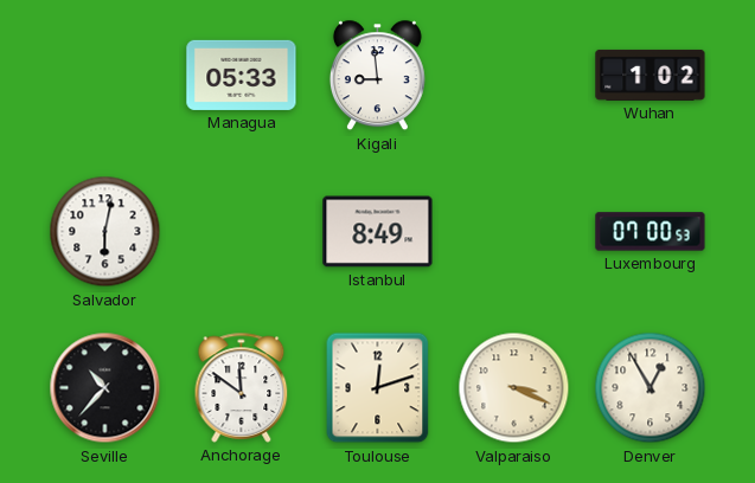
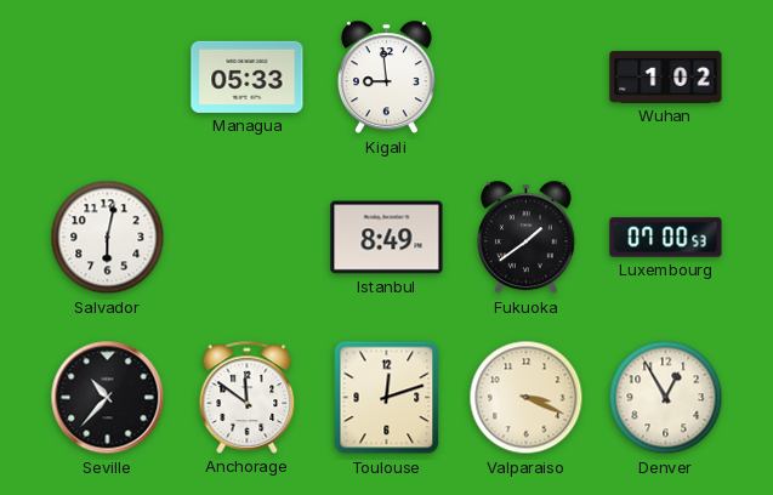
Fukuoka: none -> 1:39 (525, 238)
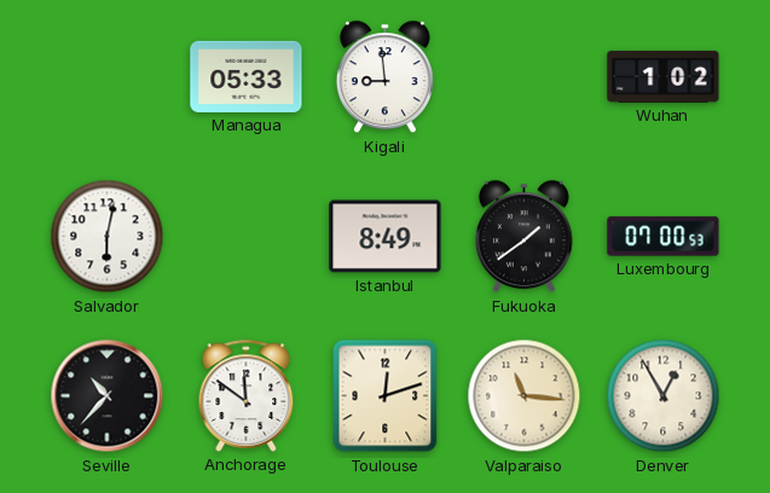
Valparaiso: 3:19 -> 11:16 (525, 396)
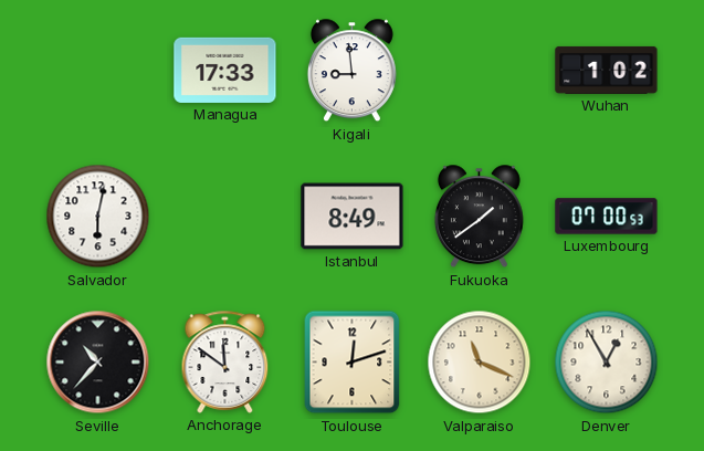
Managua: 05:33 -> 17:33 (225, 70)
Valparaiso: 11:16 -> 11:19 (480, 363)
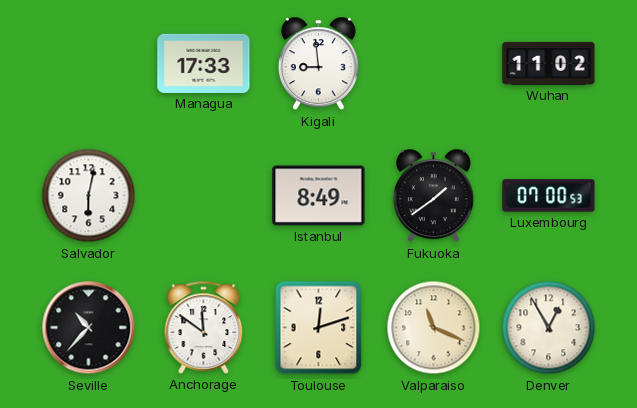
Wuhan: 1:02 -> 11:02 (549, 63)
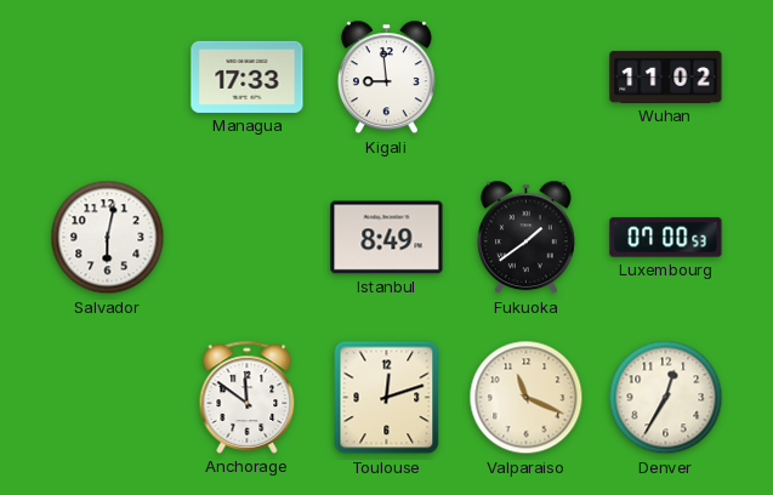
Seville: 10:37 -> none (89, 328)
Denver: 12:55 -> 12:35 (666, 398)
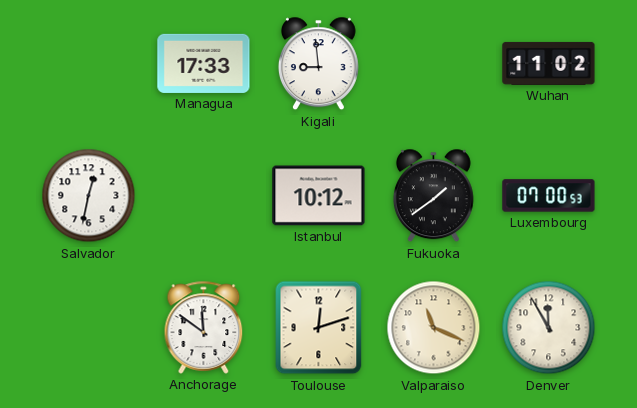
Salvador: 6:02 -> 12:32 (89, 196)
Istanbul: 8:49 -> 10:12 (319, 196)
Denver: 12:35 -> 11:55 (549, 328)
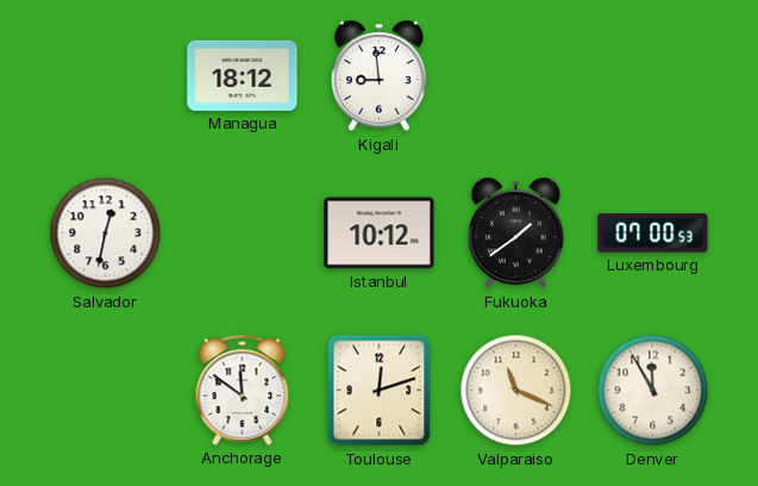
Managua: 17:33 -> 18:12 (243, 75)
Wuhan: 11:02 -> none (549, 63)
